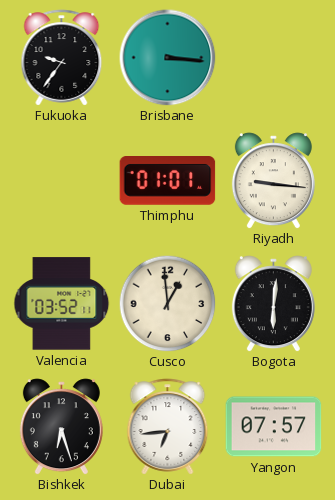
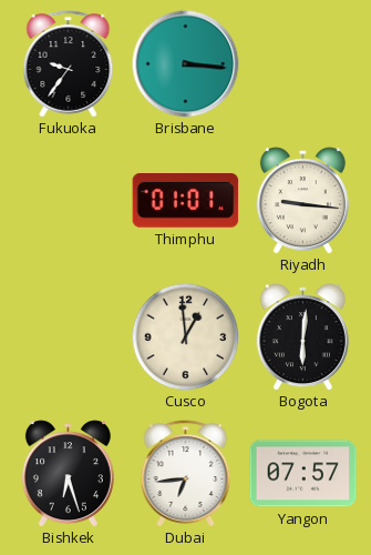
Valencia: 03:52 -> none (62, 304)
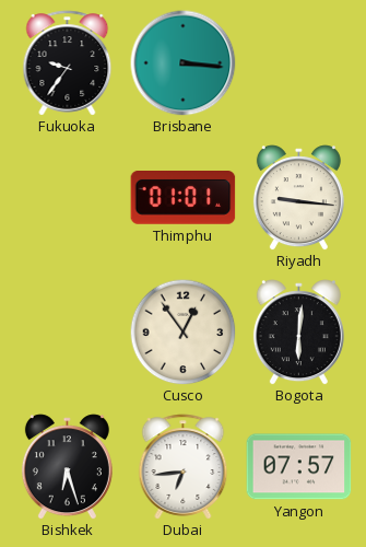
Cusco: 12:59 -> 12:54 (182, 331)
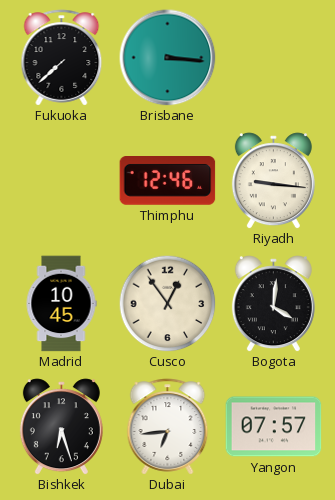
Fukuoka: 9:36 -> 7:38 (62, 58)
Thimphu: 01:01 -> 12:46 (168, 181)
Madrid: none -> 10:45 (61, 304)
Bogota: 6:01 -> 4:01 (273, 304)
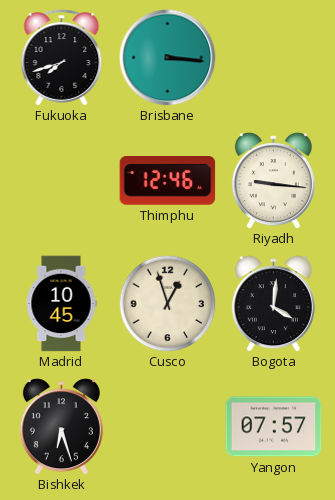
Fukuoka: 7:38 -> 7:42 (62, 58)
Cusco: 12:54 -> 12:57 (167, 303)
Dubai: 6:44 -> none (168, 427)
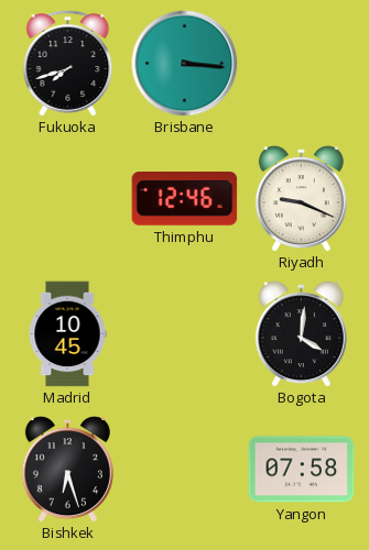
Riyadh: 9:16 -> 9:19 (301, 199)
Cusco: 12:57 -> none (167, 303)
Yangon: 07:57 -> 07:58 (302, 470)
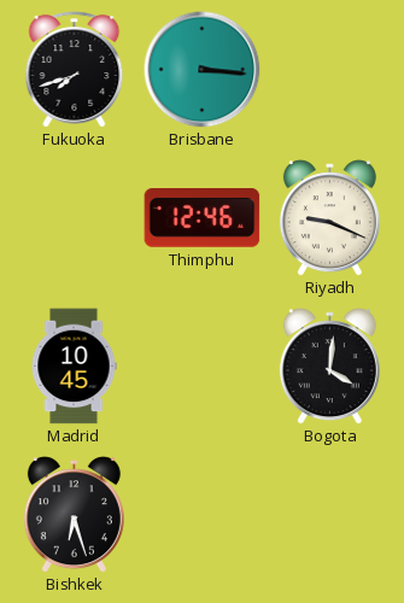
Yangon: 07:58 -> none (302, 470)
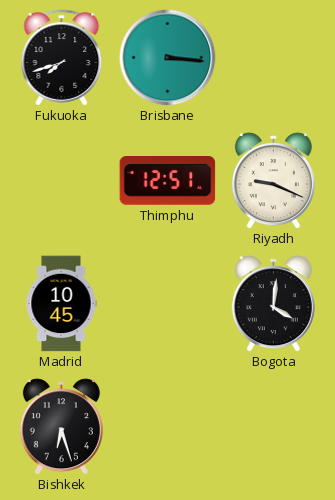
Thimphu: 12:46 -> 12:51 (168, 181)
